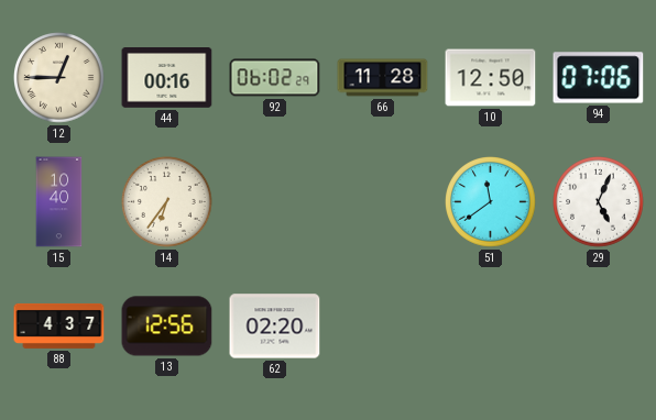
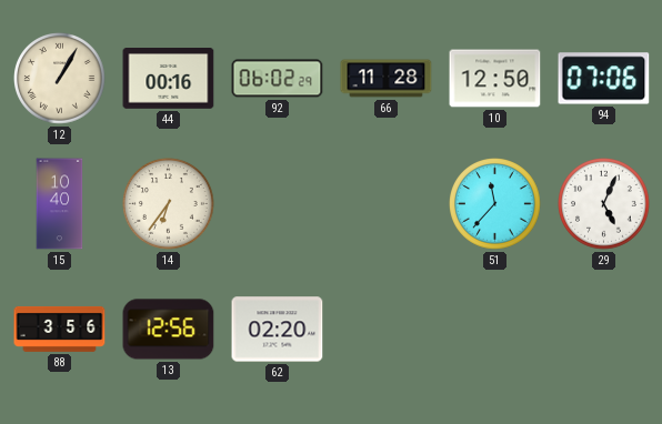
12: 12:45 -> 1:05 (60, 79)
51: 11:39 -> 11:37 (495, 204)
88: 4:37 -> 3:56 (60, 329)
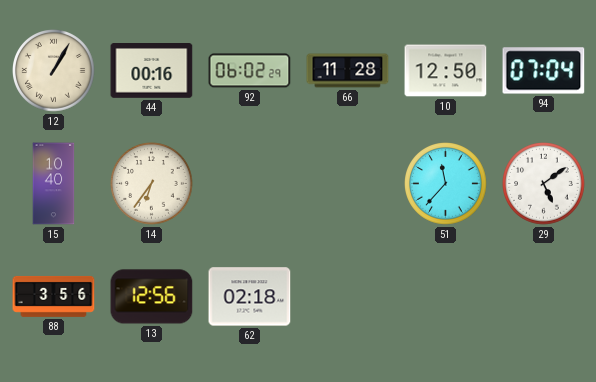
94: 07:06 -> 07:04 (544, 71)
29: 5:04 -> 5:09 (544, 184)
62: 02:20 -> 02:18 (250, 297)
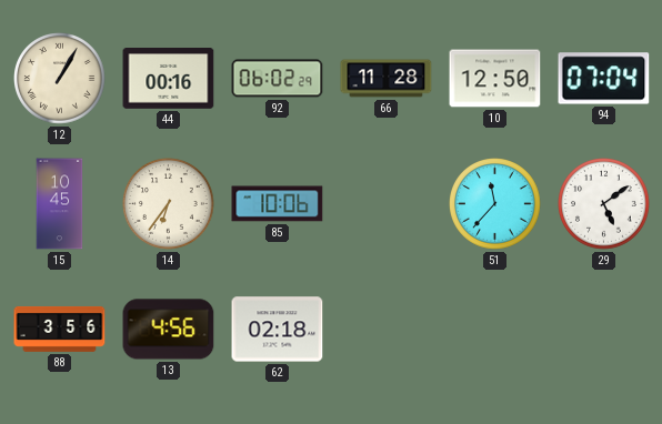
15: 10:40 -> 10:45 (60, 204)
85: none -> 10:06 (278, 204)
13: 12:56 -> 4:56 (169, 330)
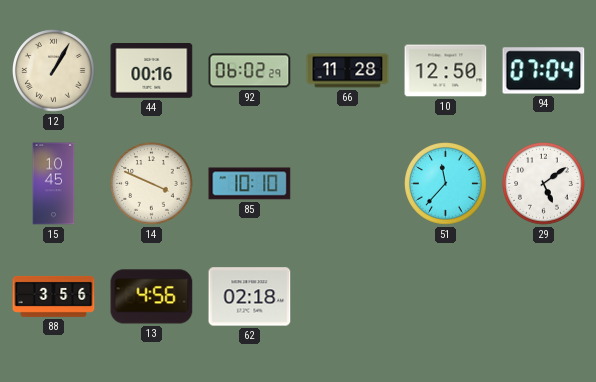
14: 6:36 -> 3:49 (152, 184)
85: 10:06 -> 10:10 (250, 184)
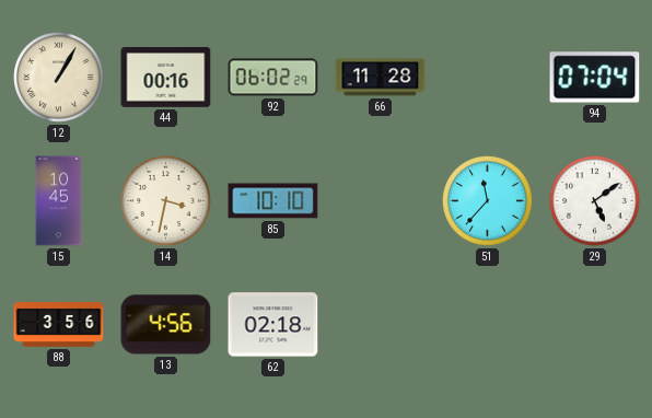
10: 12:50 -> none (446, 71)
14: 3:49 -> 3:32 (166, 201)
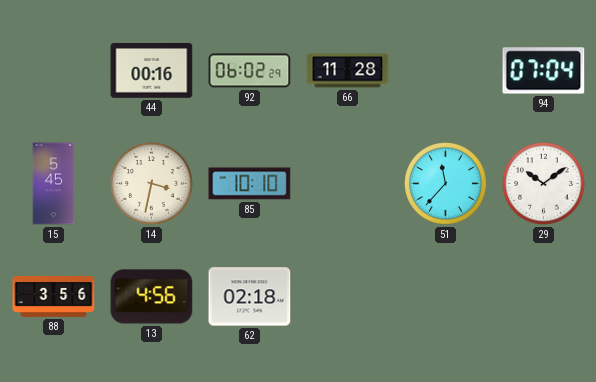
12: 1:05 -> none (59, 78)
15: 10:45 -> 5:45 (54, 184)
29: 5:09 -> 10:09 (544, 184)
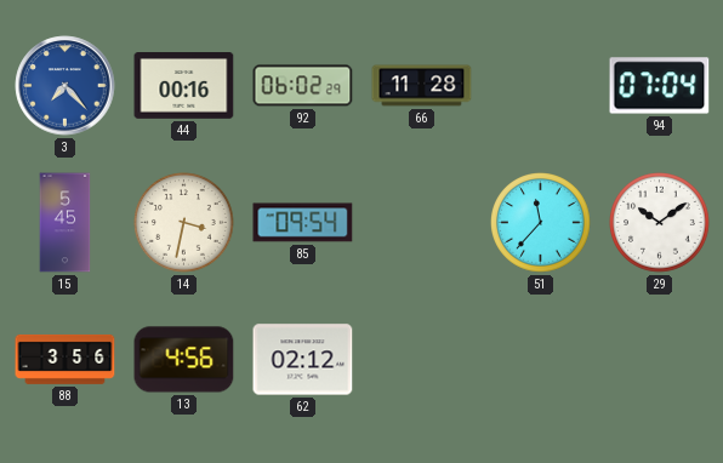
3: none -> 7:23 (66, 86)
85: 10:10 -> 09:54 (303, 223)
62: 02:18 -> 02:12 (303, 360)
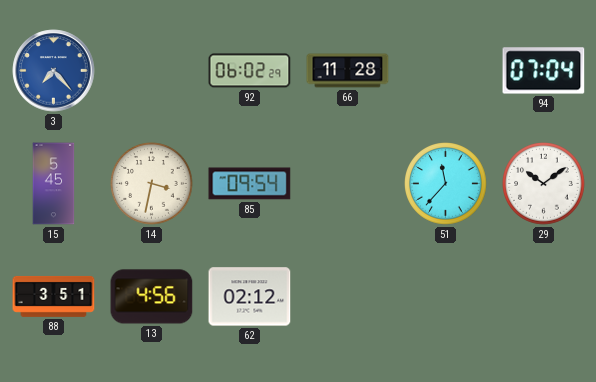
44: 00:16 -> none (184, 86)
88: 3:56 -> 3:51 (54, 296)
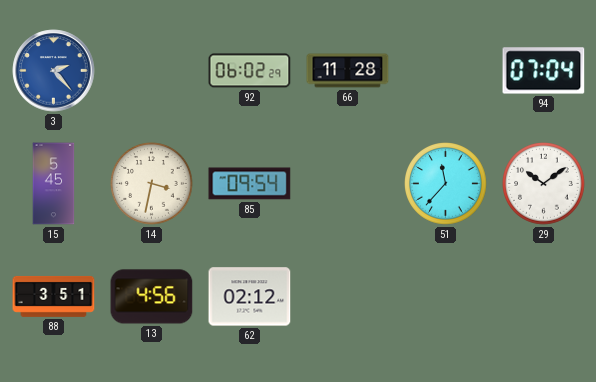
3: 7:23 -> 2:23 (54, 71)
